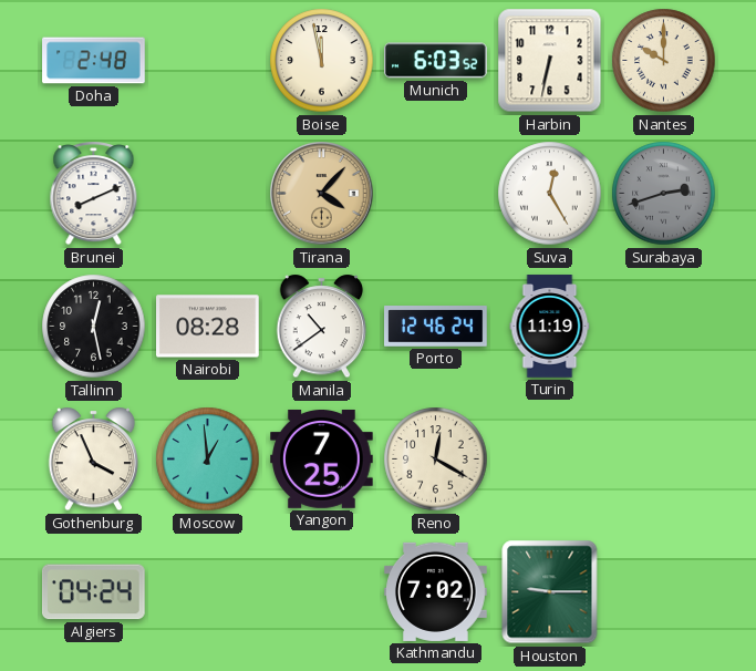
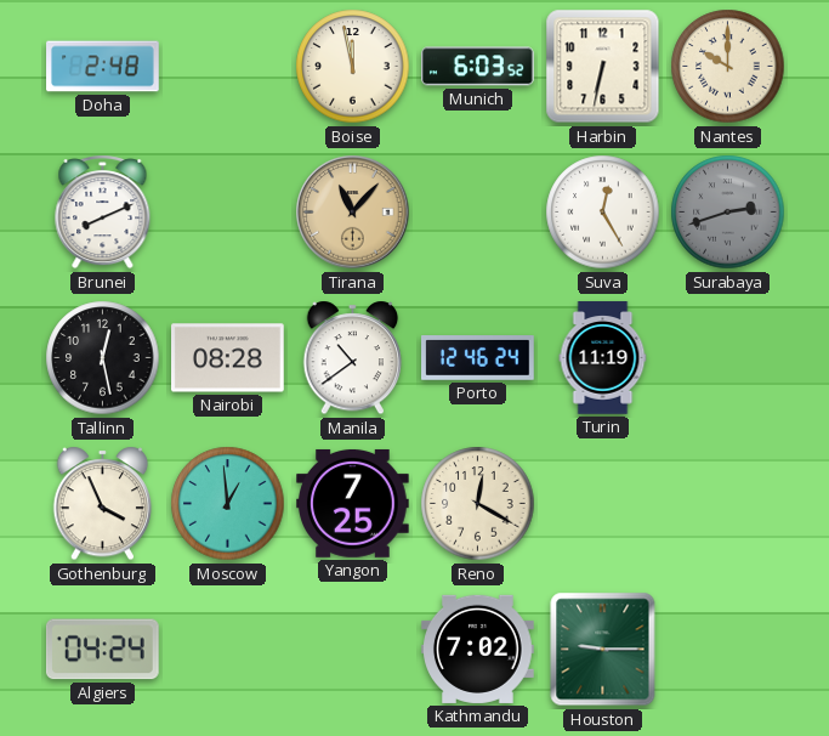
Tirana: 4:07 -> 11:07 (353, 213)
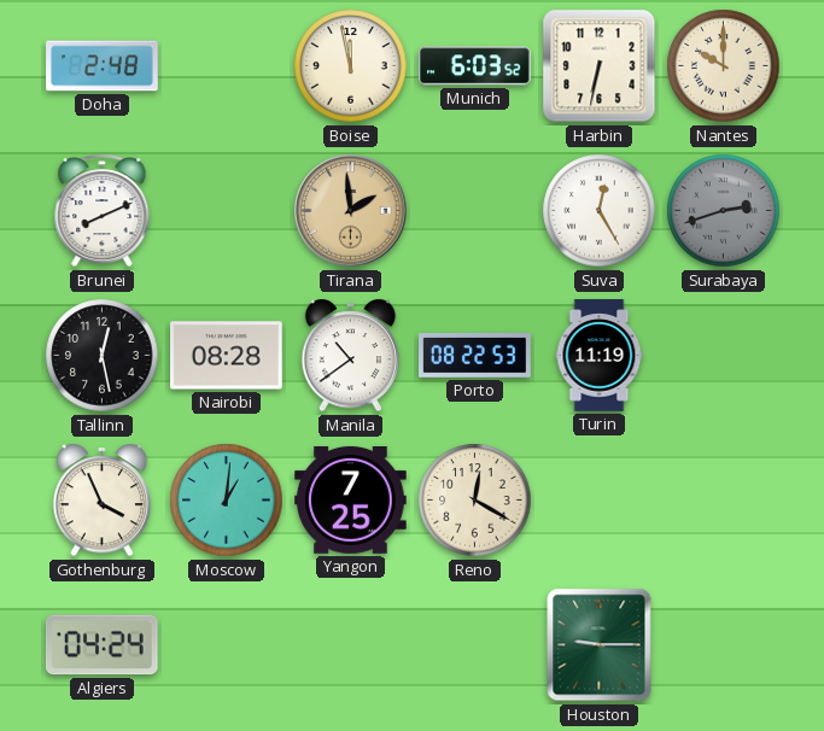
Tirana: 11:07 -> 1:59 (351, 211)
Porto: 12:46 -> 08:22 (475, 356)
Moscow: 12:59 -> 1:01 (227, 501)
Kathmandu: 7:02 -> none (478, 649)
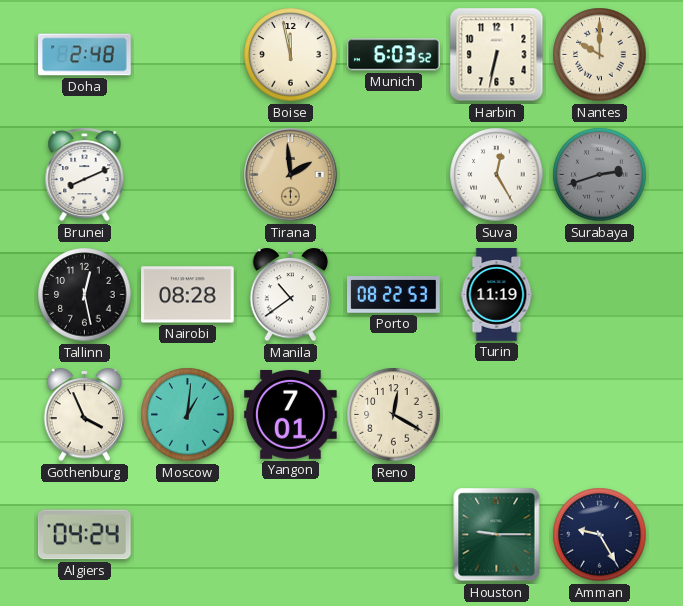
Yangon: 7:25 -> 7:01 (291, 414)
Amman: none -> 9:25 (600, 535)
